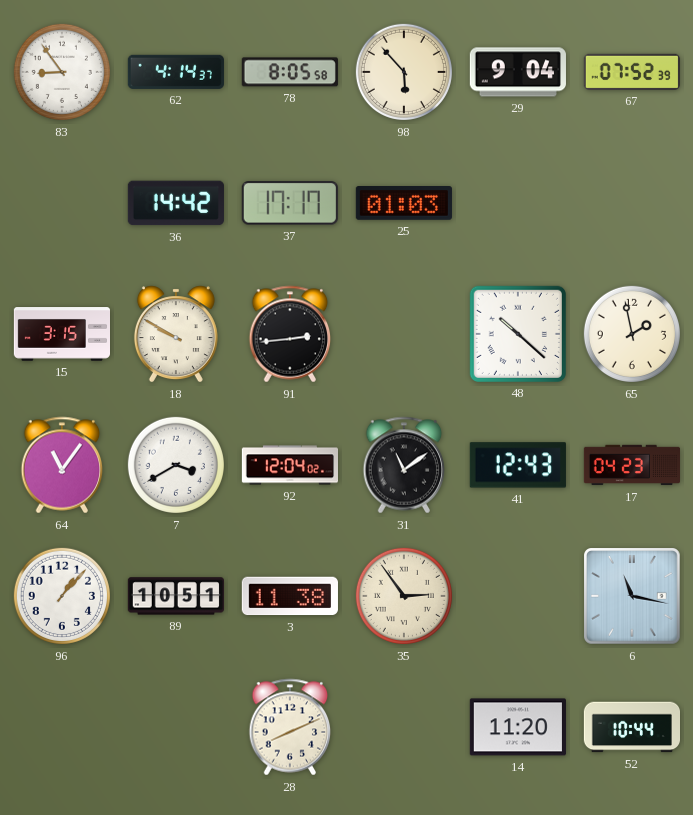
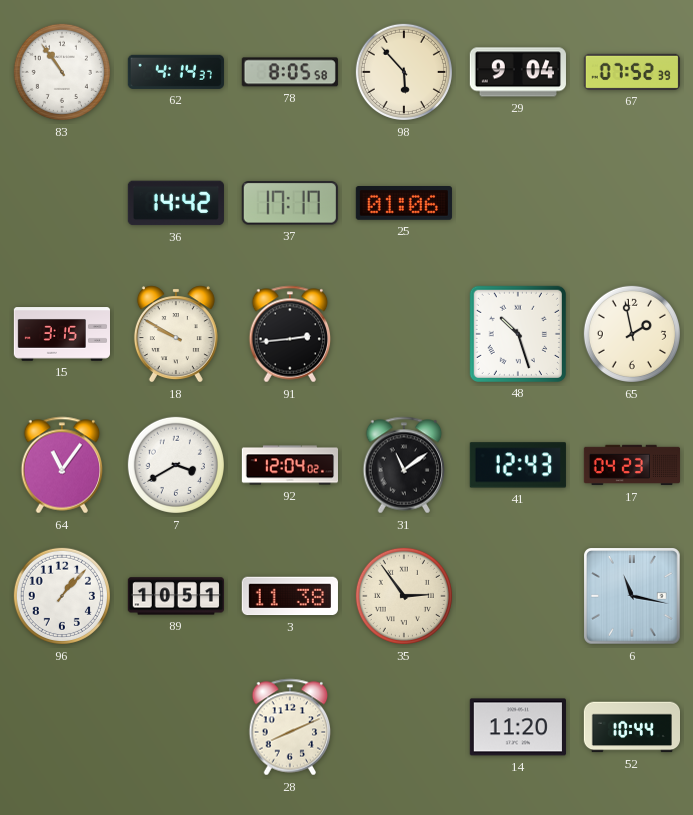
83: 8:54 -> 10:54 (62, 72)
25: 01:03 -> 01:06 (404, 204)
48: 10:22 -> 10:27 (518, 334)
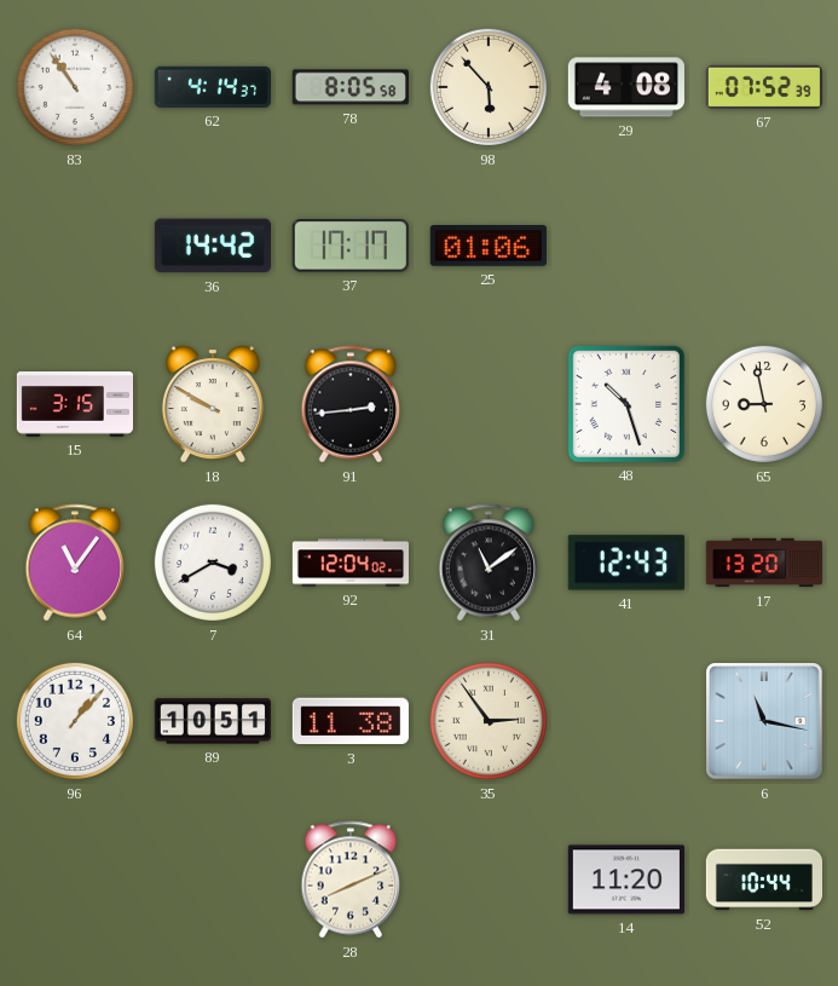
29: 9:04 -> 4:08 (626, 87)
65: 1:58 -> 8:58 (764, 404)
17: 04:23 -> 13:20 (763, 563)
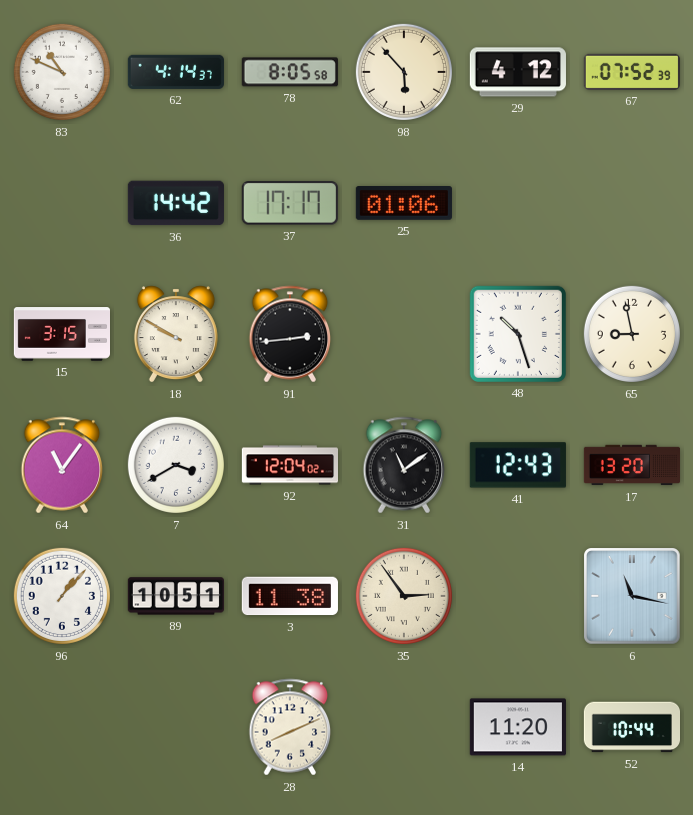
83: 10:54 -> 10:49 (62, 72)
29: 4:08 -> 4:12 (518, 72)
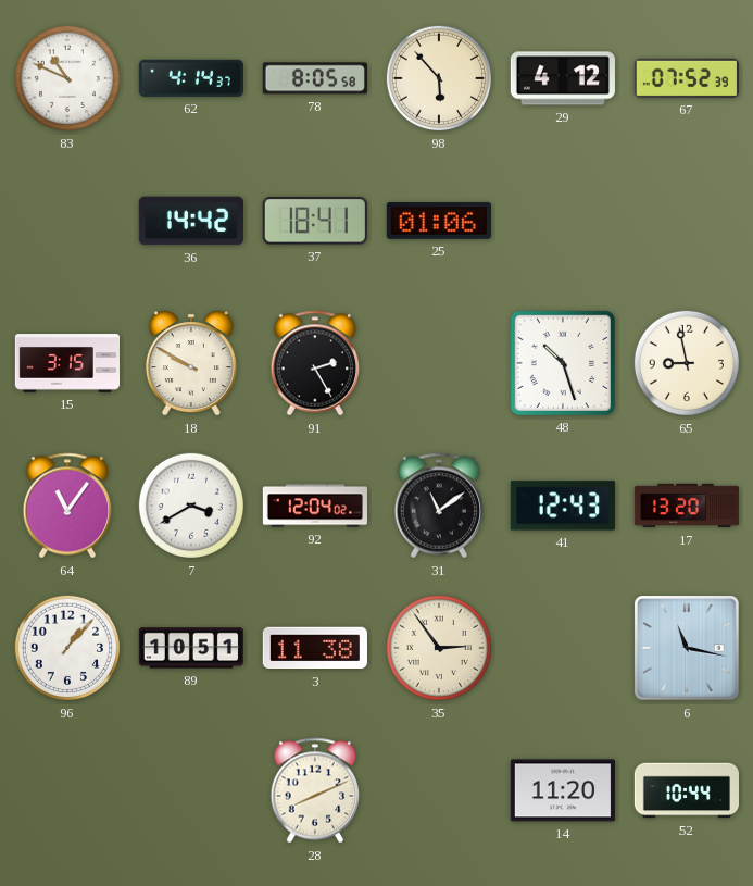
37: 17:17 -> 18:41 (315, 221)
91: 2:44 -> 2:25 (315, 363)
